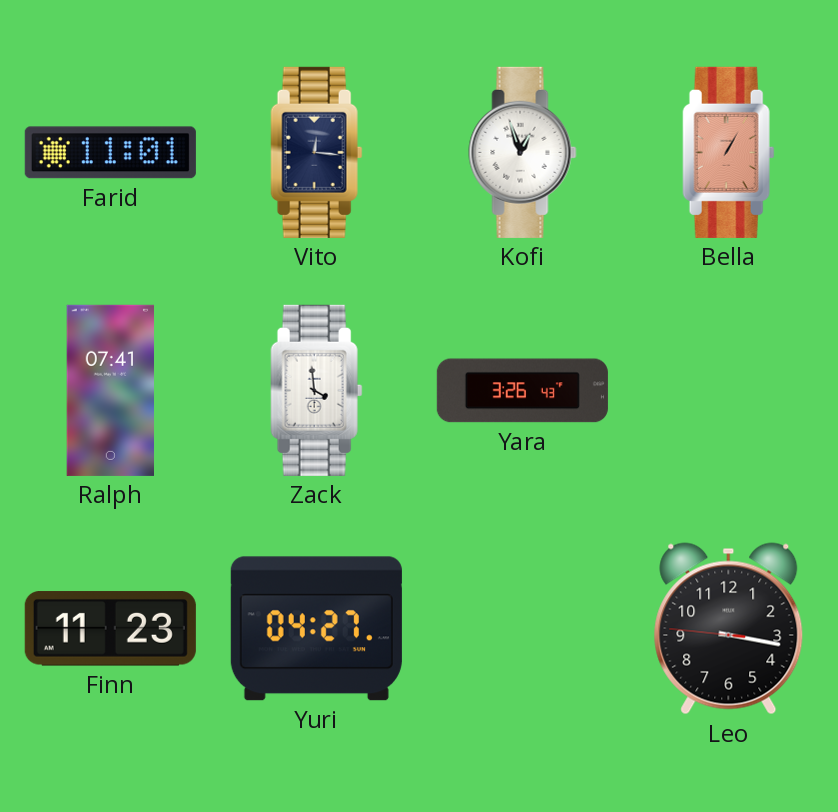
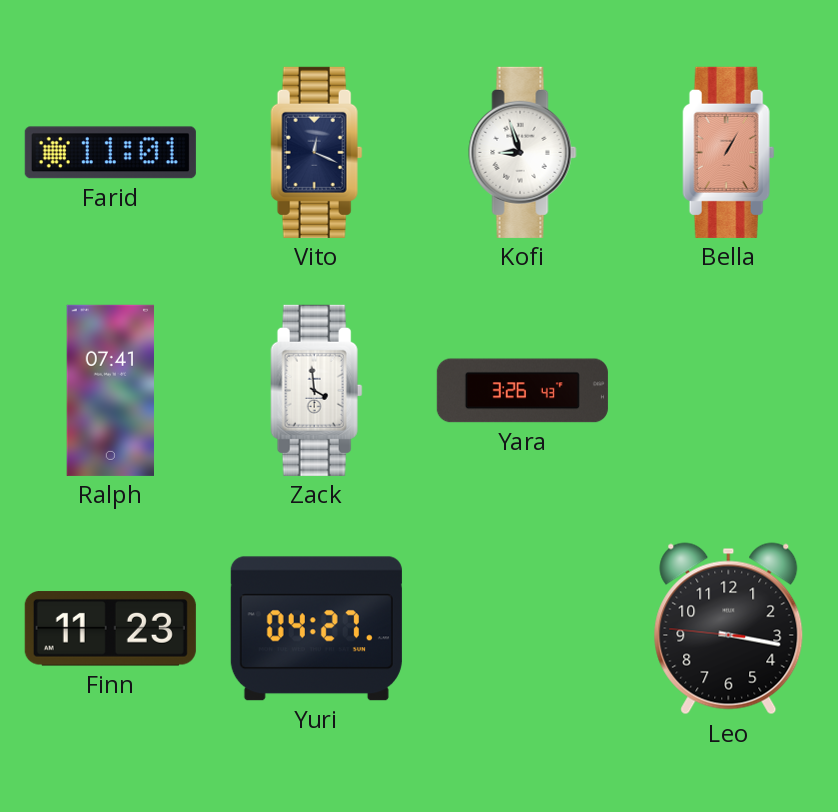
Vito: 12:16 -> 12:19 (317, 152)
Kofi: 12:57 -> 8:57 (523, 152)
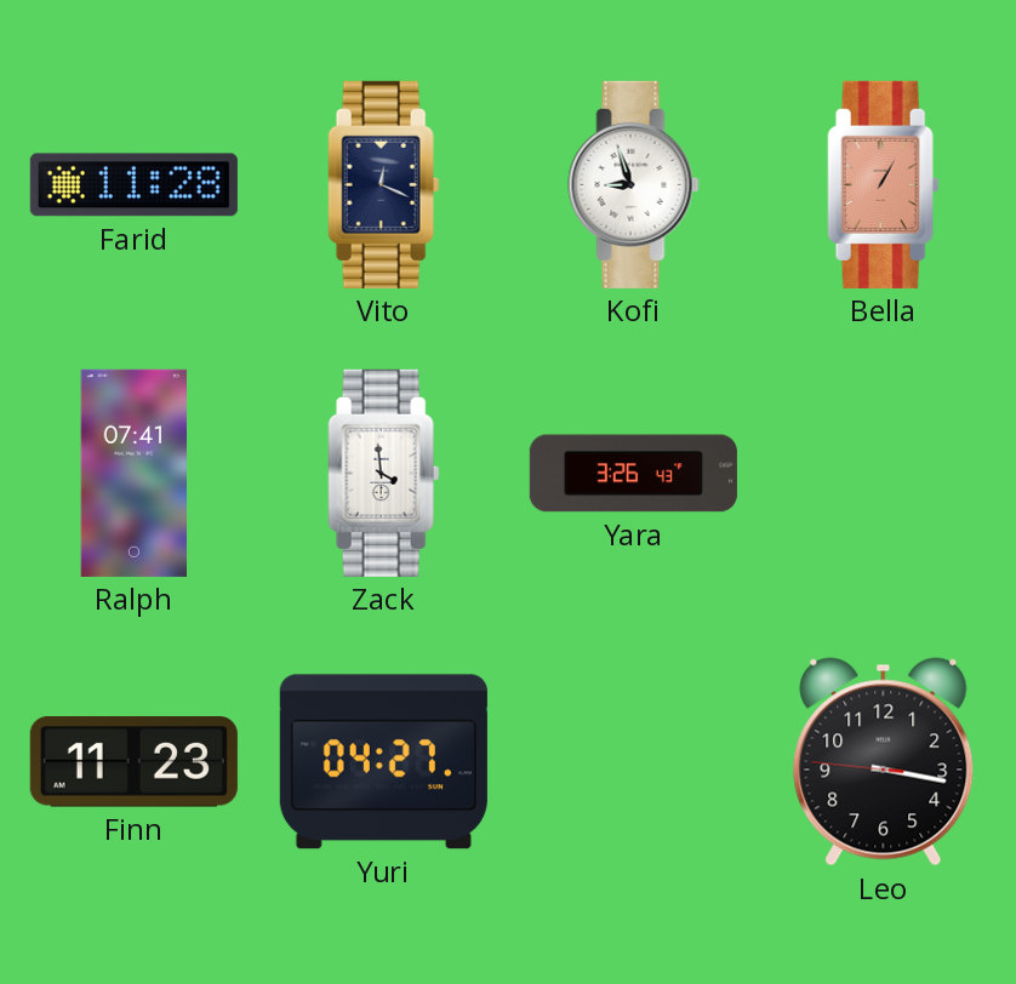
Farid: 11:01 -> 11:28 (133, 185)
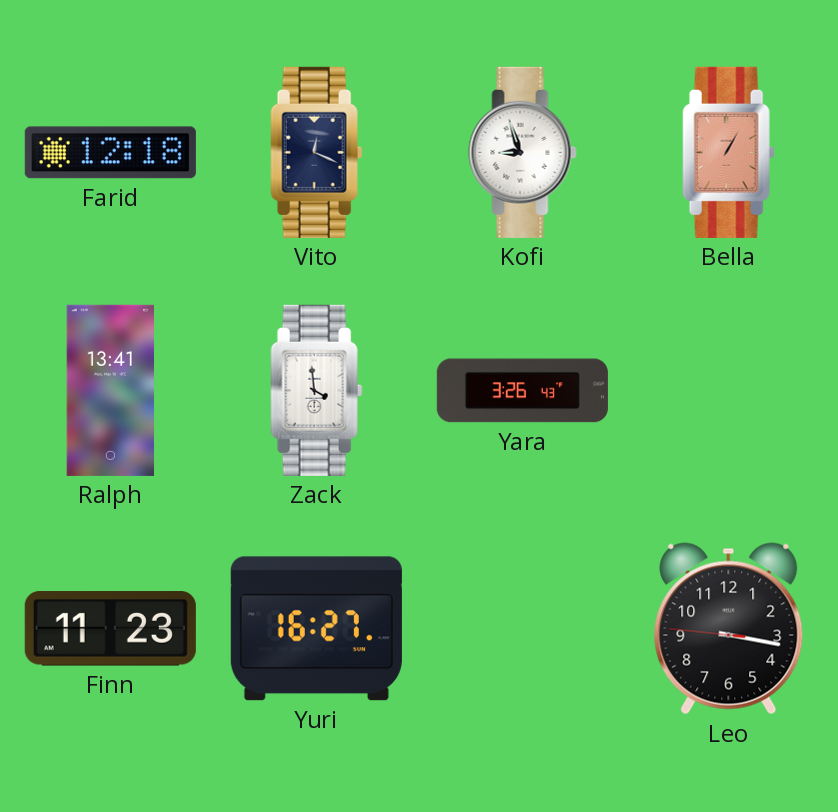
Farid: 11:28 -> 12:18 (110, 153)
Ralph: 07:41 -> 13:41 (110, 390)
Yuri: 04:27 -> 16:27 (316, 629)
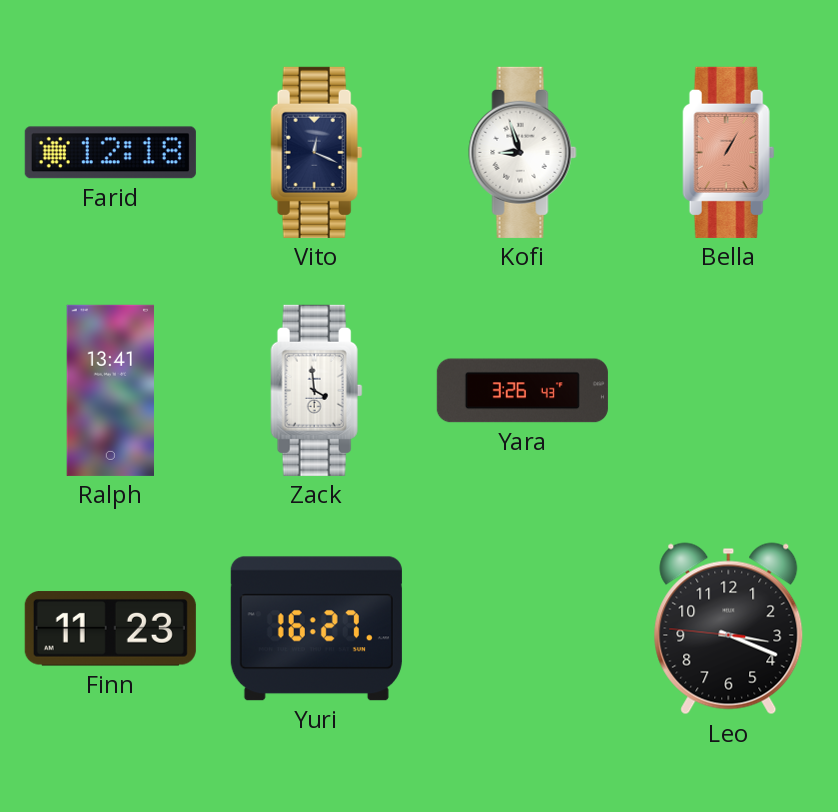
Leo: 3:16 -> 3:18 (729, 629)
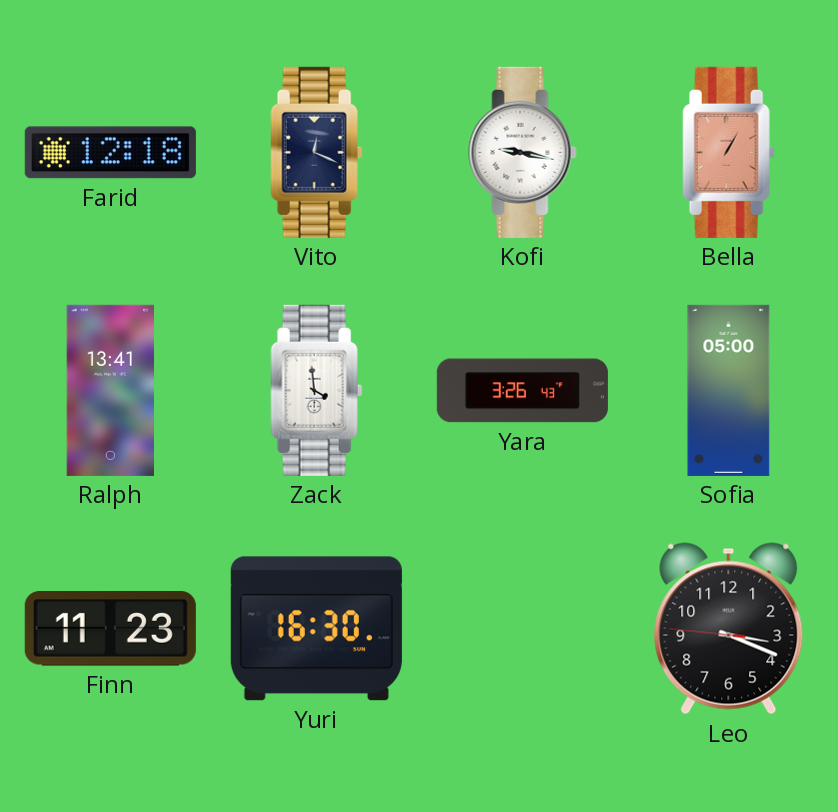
Kofi: 8:57 -> 9:17 (523, 152)
Sofia: none -> 05:00 (729, 390)
Yuri: 16:27 -> 16:30 (316, 629)
